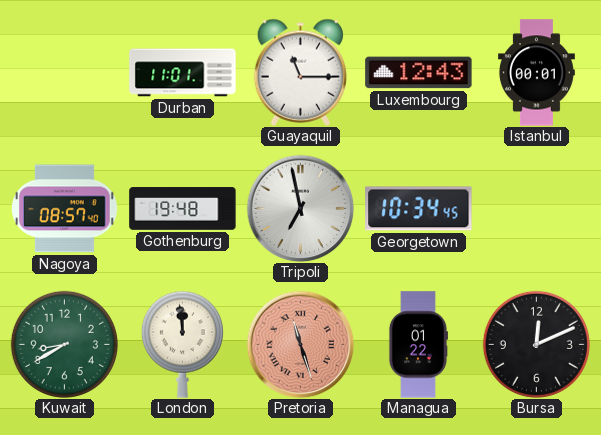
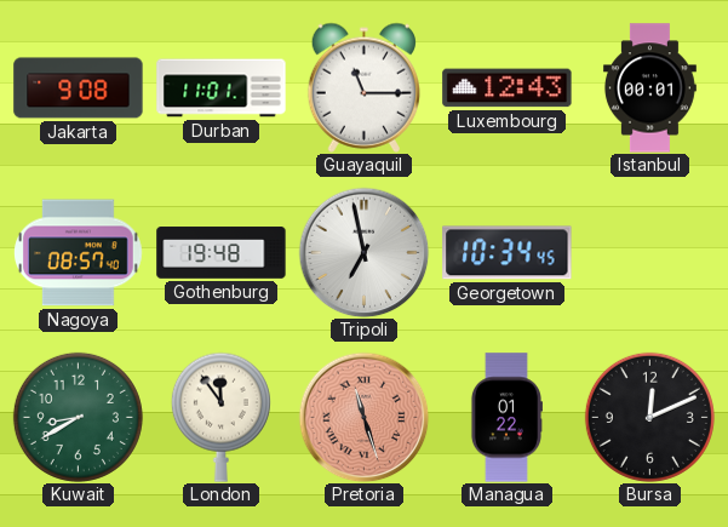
Jakarta: none -> 9:08 (79, 88)
London: 11:59 -> 11:54 (220, 417)
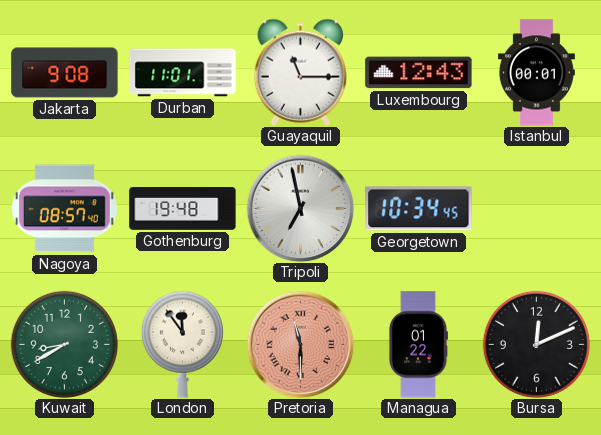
Pretoria: 11:27 -> 11:30 (300, 344)
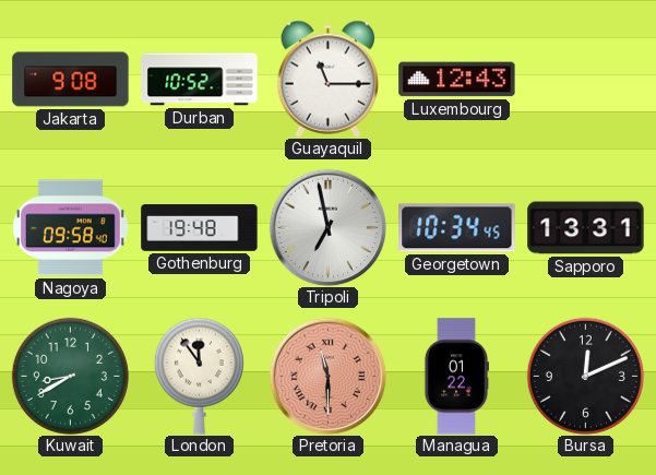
Durban: 11:01 -> 10:52 (200, 80)
Istanbul: 00:01 -> none (536, 73)
Nagoya: 08:57 -> 09:58 (71, 228)
Sapporo: none -> 13:31 (586, 228)
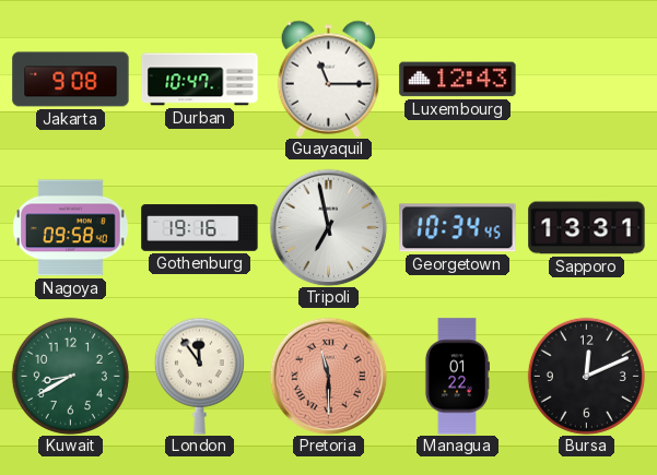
Durban: 10:52 -> 10:47 (200, 80)
Gothenburg: 19:48 -> 19:16 (200, 228)
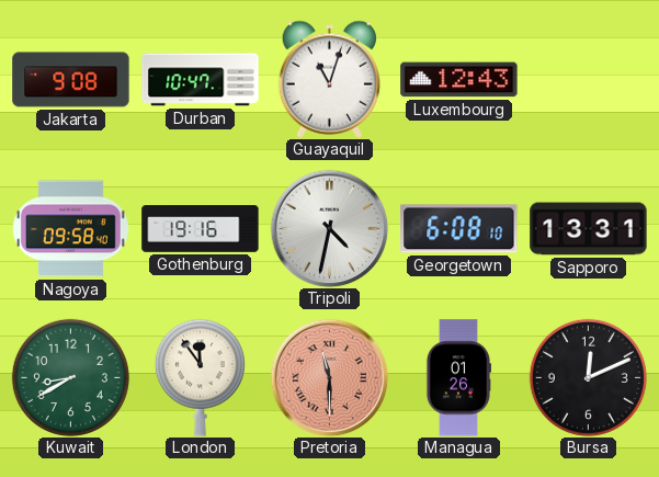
Guayaquil: 11:15 -> 11:03 (329, 79)
Tripoli: 6:58 -> 4:32 (329, 228)
Georgetown: 10:34 -> 6:08 (459, 229)
Managua: 01:22 -> 01:26 (458, 378)
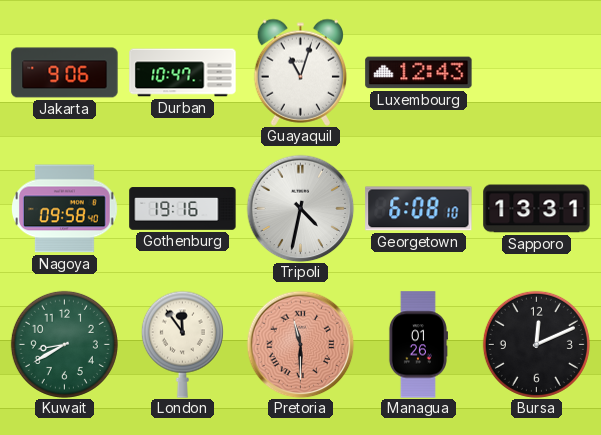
Jakarta: 9:08 -> 9:06 (65, 73)
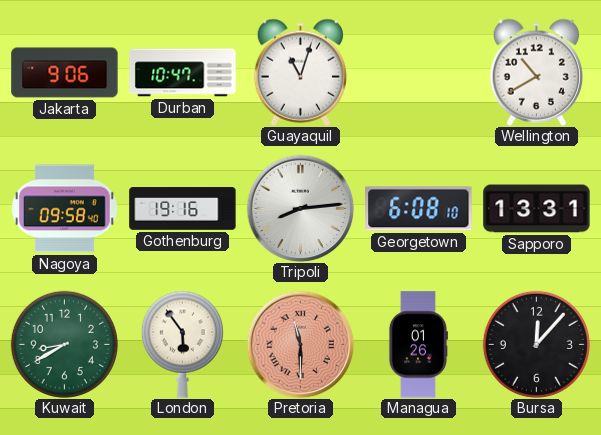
Luxembourg: 12:43 -> none (419, 73)
Wellington: none -> 10:40 (536, 72)
Tripoli: 4:32 -> 8:14 (300, 208)
London: 11:54 -> 5:54 (182, 344)
Bursa: 12:11 -> 12:07 (536, 344)
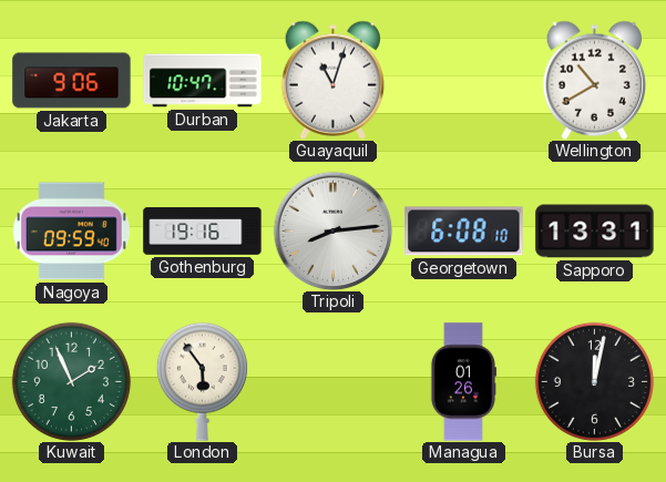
Nagoya: 09:58 -> 09:59 (72, 232)
Kuwait: 8:40 -> 1:56 (71, 381)
Pretoria: 11:30 -> none (300, 344)
Bursa: 12:07 -> 12:02 (594, 381)
